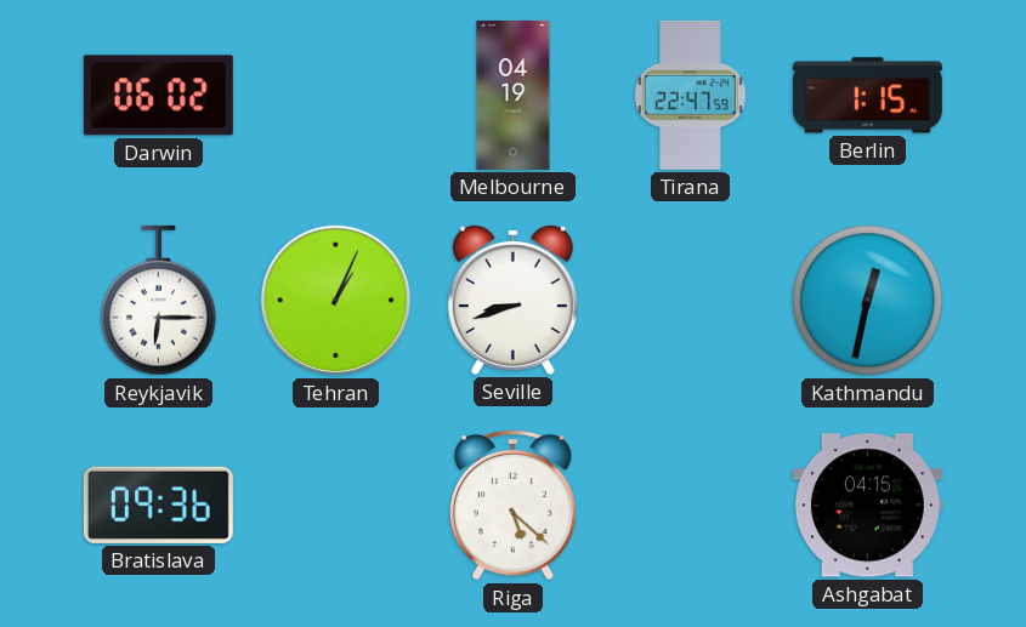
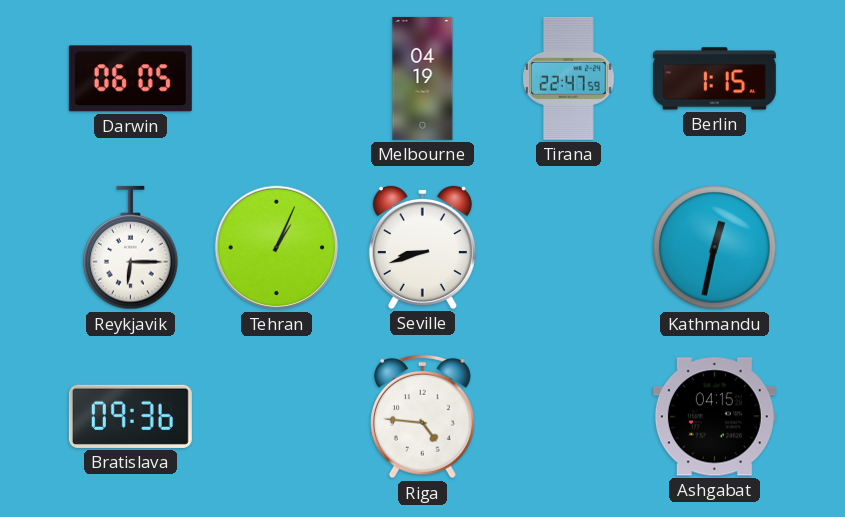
Darwin: 06:02 -> 06:05 (130, 79)
Riga: 5:22 -> 4:46 (423, 416)
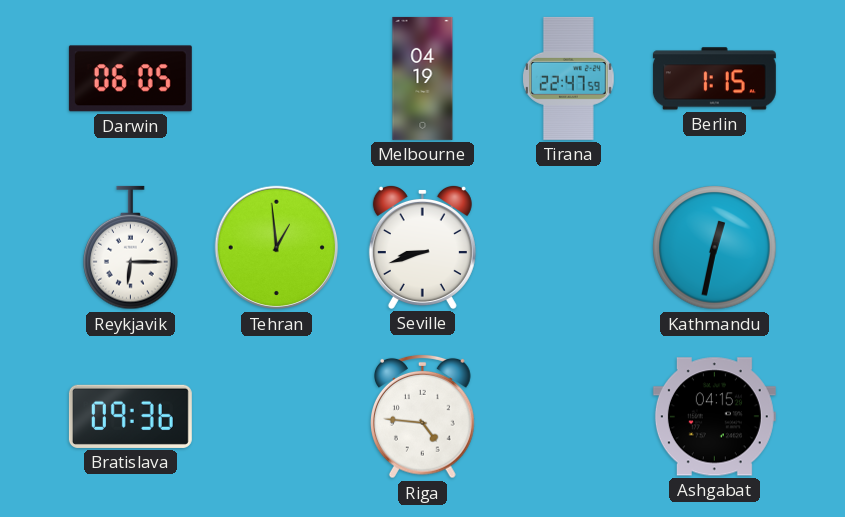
Tehran: 1:04 -> 12:59 (277, 248)
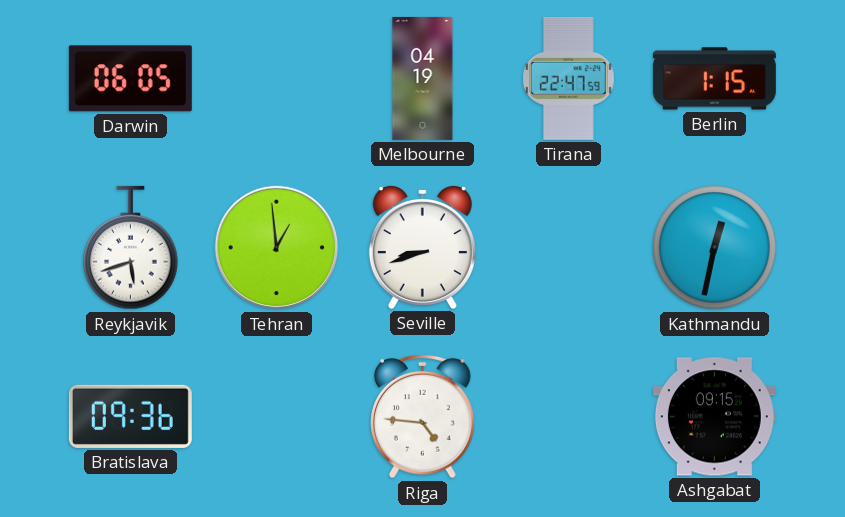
Reykjavik: 6:15 -> 5:42 (131, 248)
Ashgabat: 04:15 -> 09:15 (714, 417)
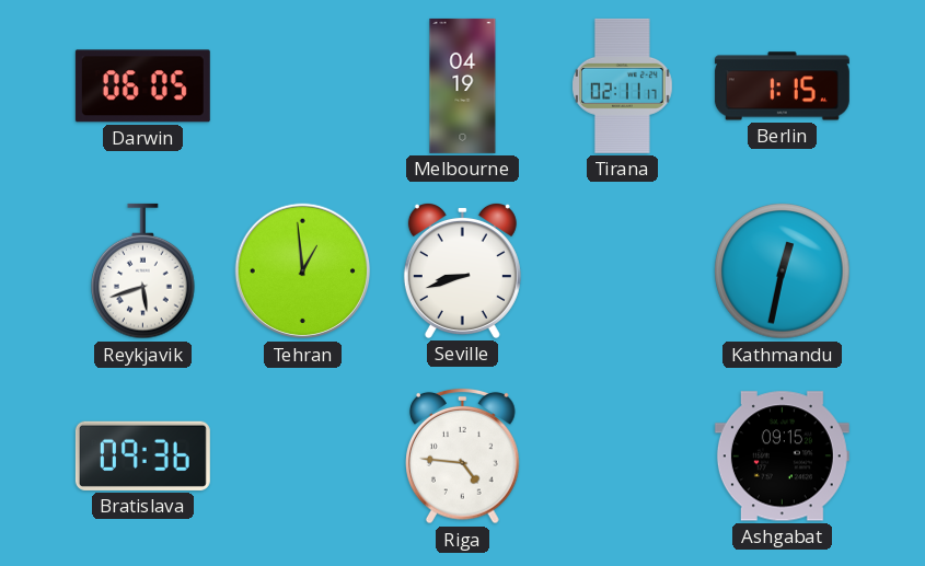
Tirana: 22:47 -> 02:11 (623, 85)
